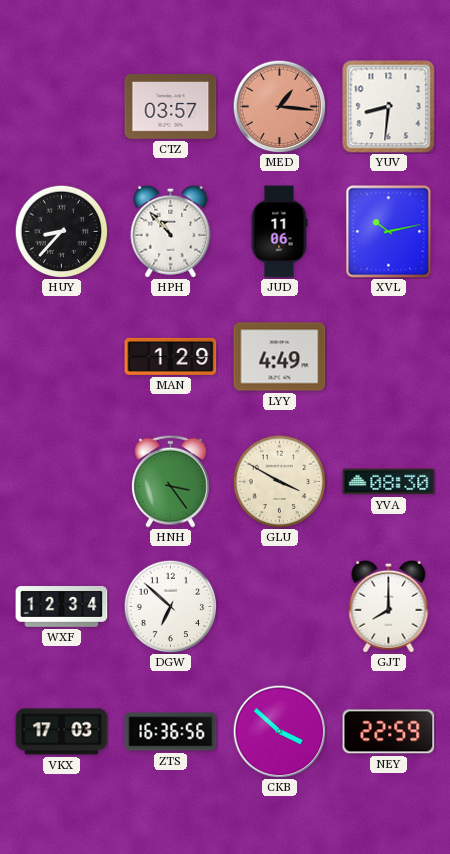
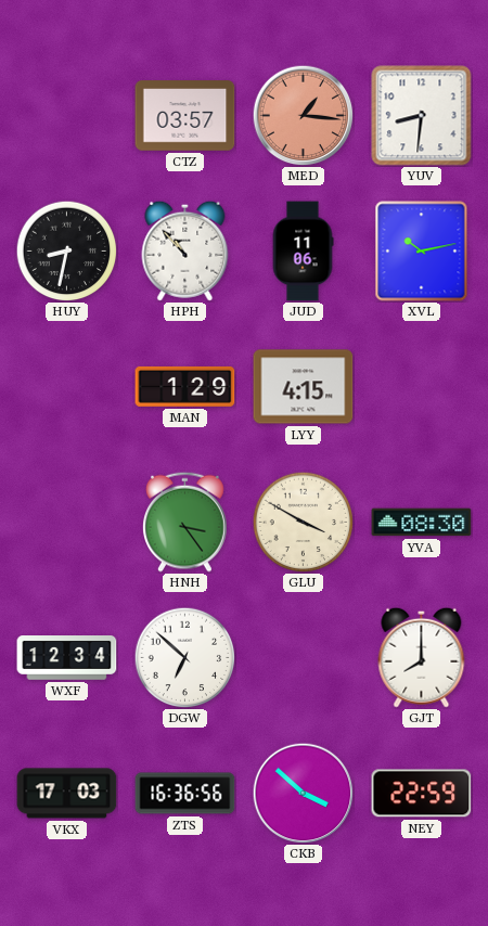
HUY: 8:37 -> 8:32 (66, 250)
LYY: 4:49 -> 4:15 (304, 387)
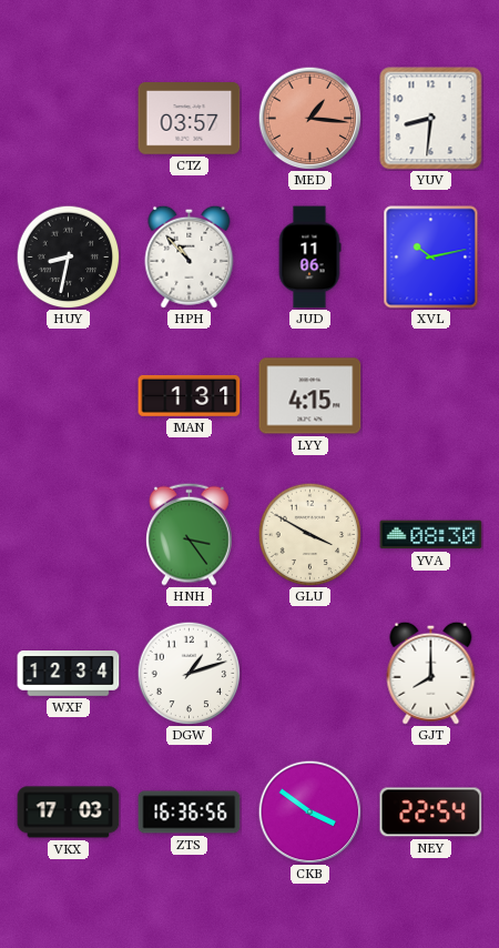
MAN: 1:29 -> 1:31 (190, 395)
DGW: 6:52 -> 1:12 (189, 673)
CKB: 3:52 -> 3:51 (309, 811)
NEY: 22:59 -> 22:54 (431, 813)
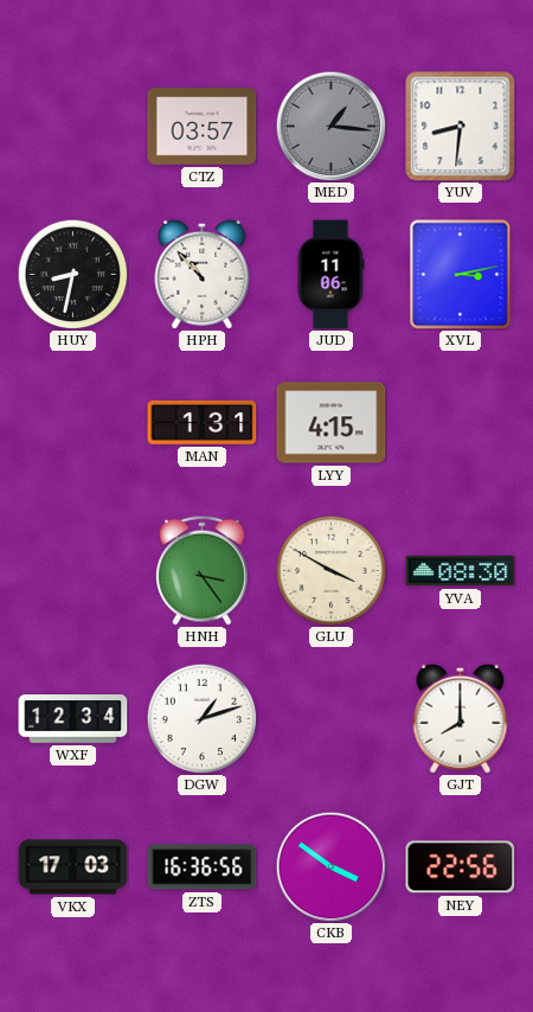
MED dial: salmon -> grey (330, 126)
XVL: 10:13 -> 3:13 (461, 275)
NEY: 22:54 -> 22:56 (461, 867)
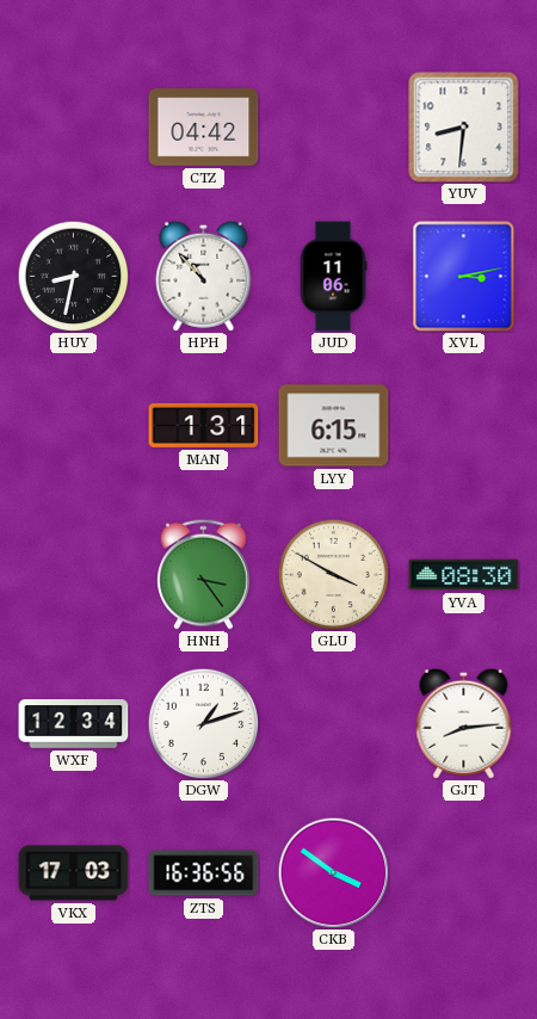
CTZ: 03:57 -> 04:42 (204, 128)
MED: 1:16 -> none (330, 126)
LYY: 4:15 -> 6:15 (334, 426)
GJT: 8:00 -> 8:14 (464, 723)
NEY: 22:56 -> none (461, 867)
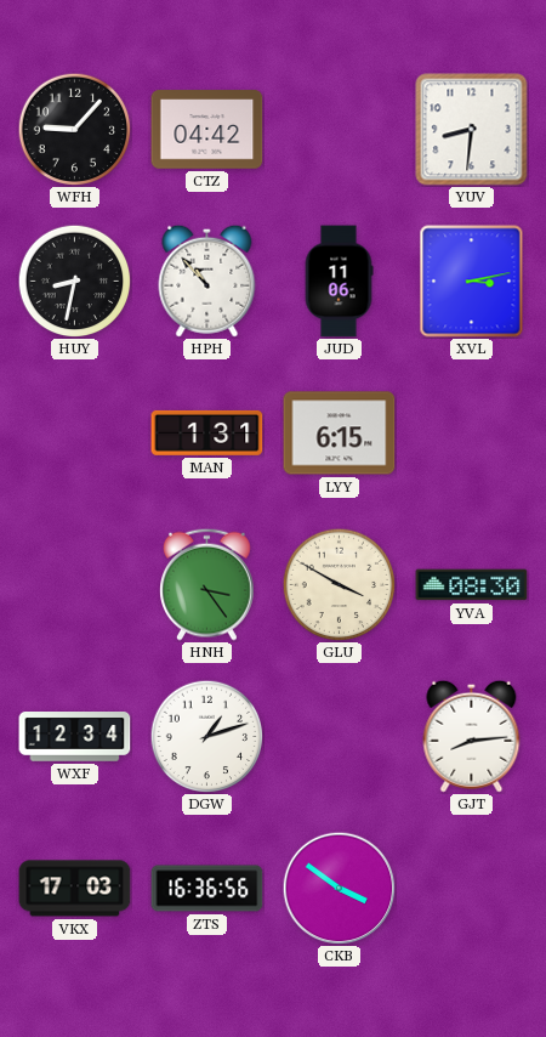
WFH: none -> 9:07 (74, 129)
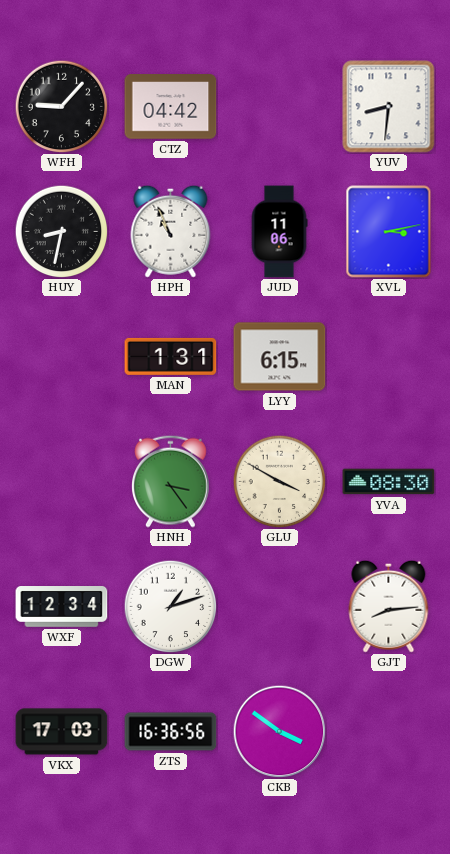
HPH: 10:53 -> 10:56 (171, 231)
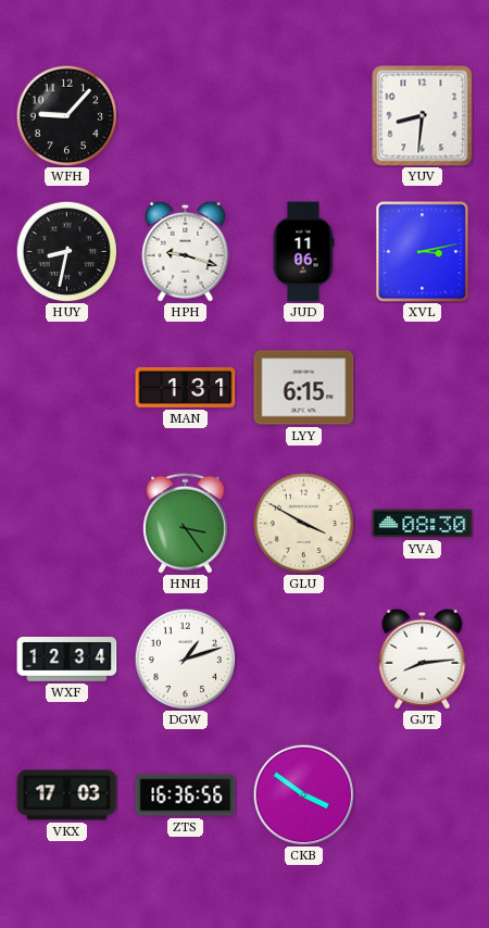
CTZ: 04:42 -> none (171, 107)
HPH: 10:56 -> 9:18 (186, 251)
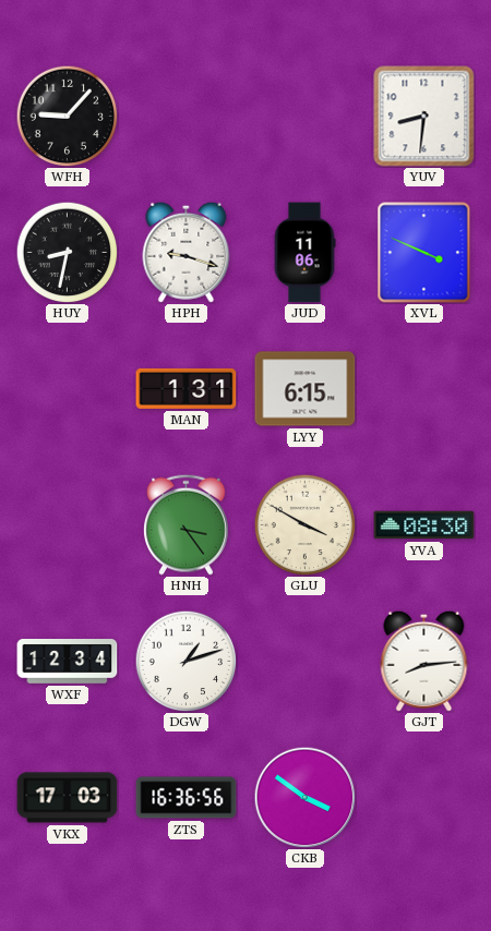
XVL: 3:13 -> 3:49 (424, 253)
